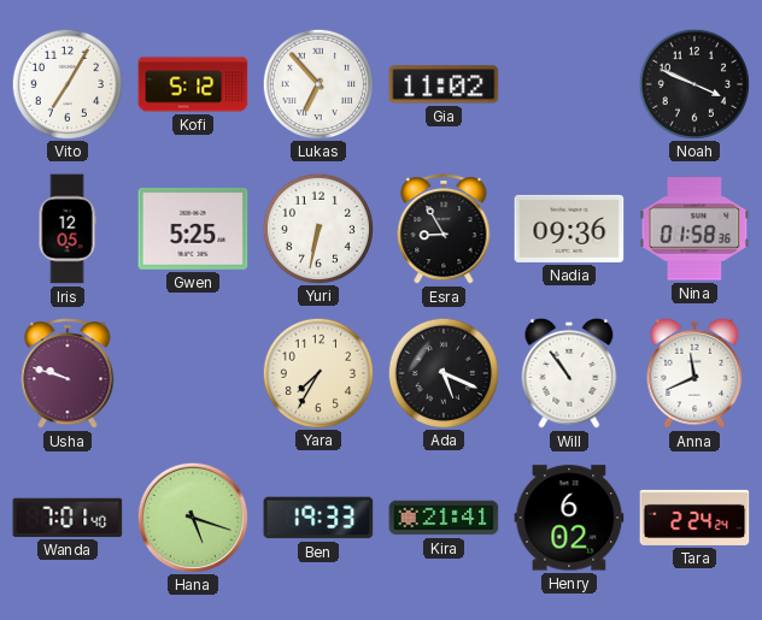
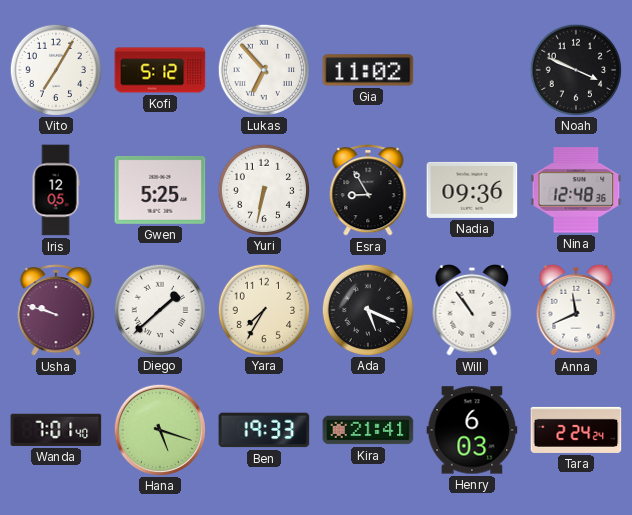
Nina: 01:58 -> 12:48 (576, 190)
Diego: none -> 1:38 (159, 309)
Henry: 6:02 -> 6:03 (472, 430)
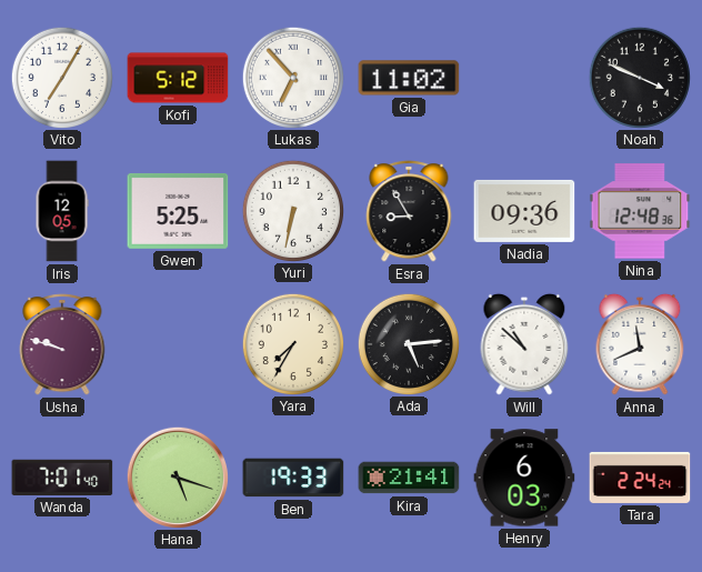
Diego: 1:38 -> none (159, 309)
Ada: 5:19 -> 5:14 (408, 343)
Will: 10:54 -> 10:52 (524, 344)
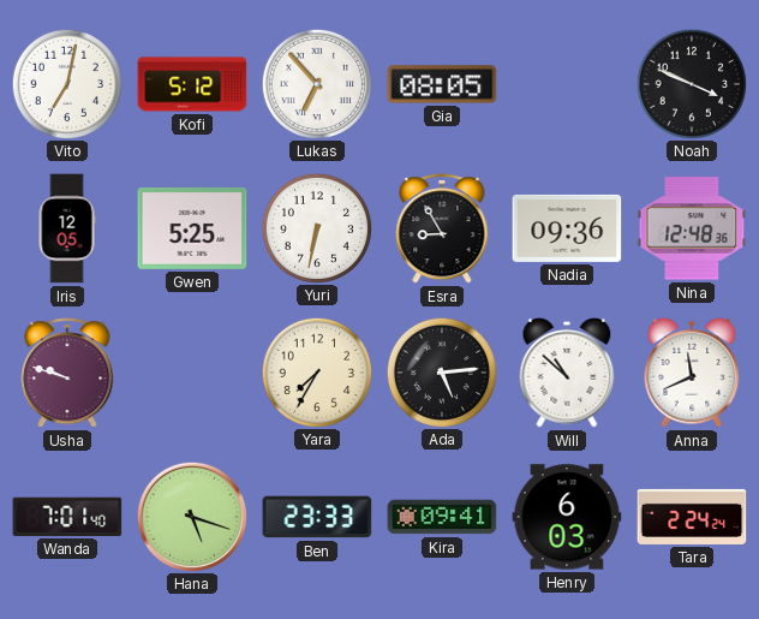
Vito: 7:05 -> 7:02 (66, 83)
Gia: 11:02 -> 08:05 (442, 84)
Ben: 19:33 -> 23:33 (317, 517)
Kira: 21:41 -> 09:41 (442, 517)
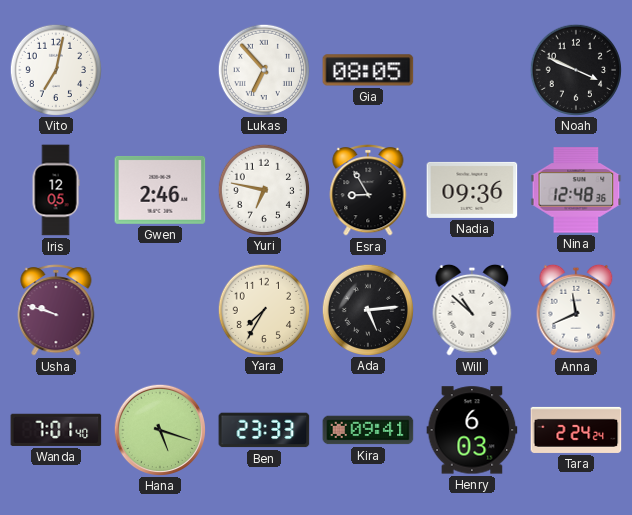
Kofi: 5:12 -> none (192, 84)
Gwen: 5:25 -> 2:46 (160, 190)
Yuri: 6:32 -> 6:47 (263, 189)
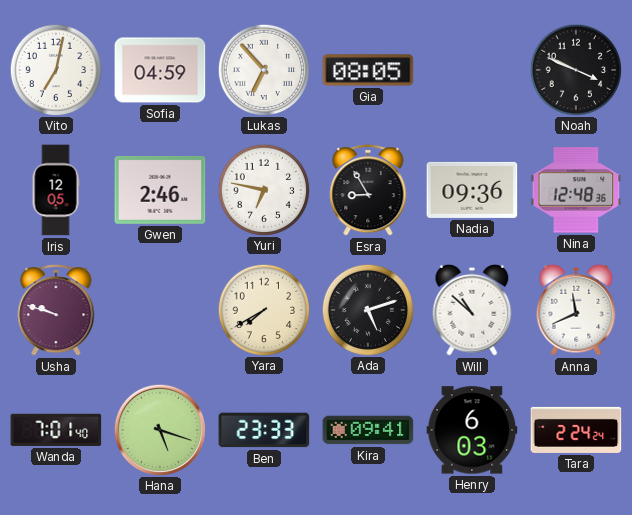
Sofia: none -> 04:59 (160, 70)
Yara: 7:35 -> 7:40 (263, 309)
Ada: 5:14 -> 5:12 (367, 309)
